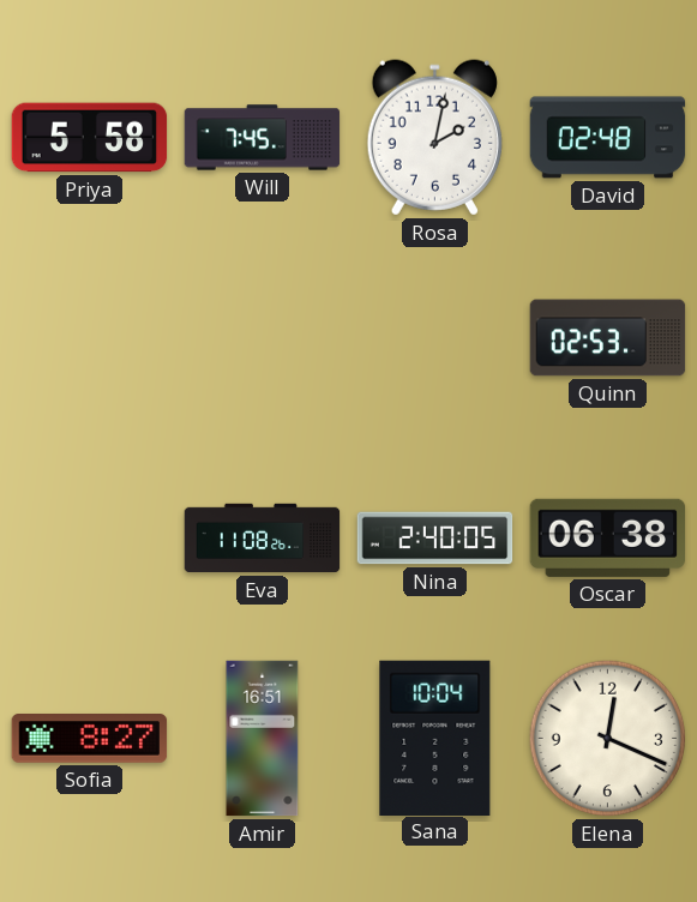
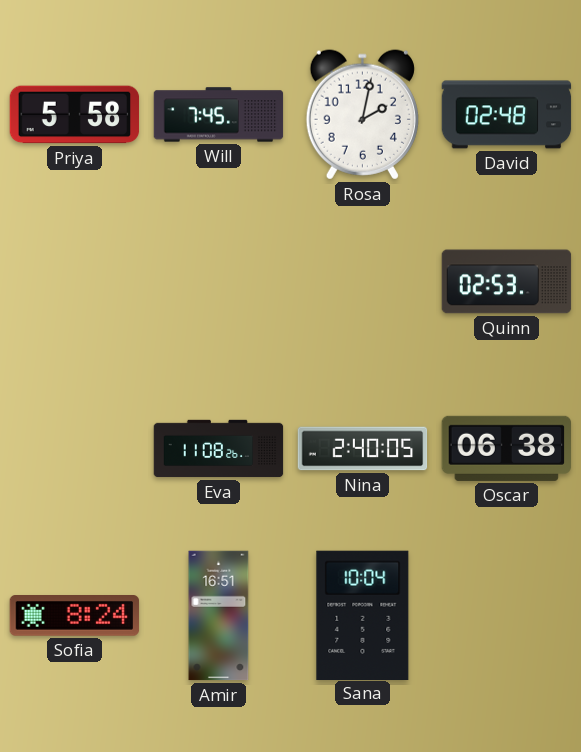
Sofia: 8:27 -> 8:24 (75, 616)
Elena: 12:19 -> none (608, 739)
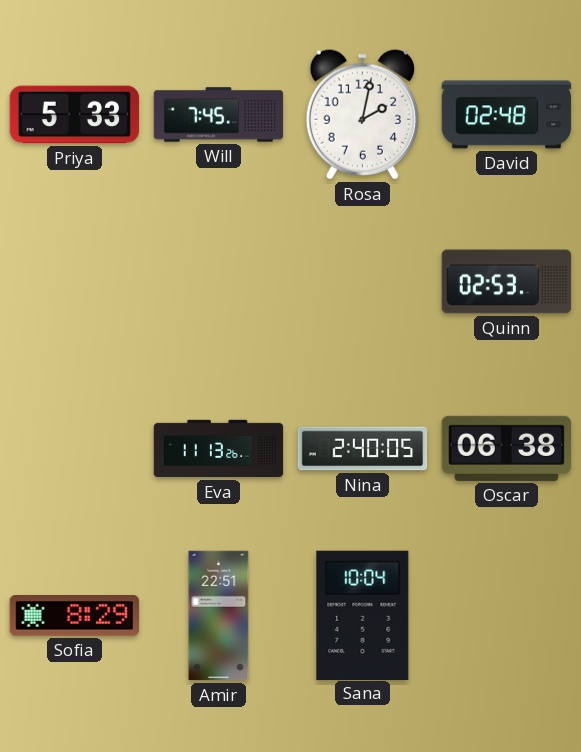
Priya: 5:58 -> 5:33 (75, 115)
Eva: 11:08 -> 11:13 (219, 449)
Sofia: 8:24 -> 8:29 (75, 616)
Amir: 16:51 -> 22:51 (219, 616)
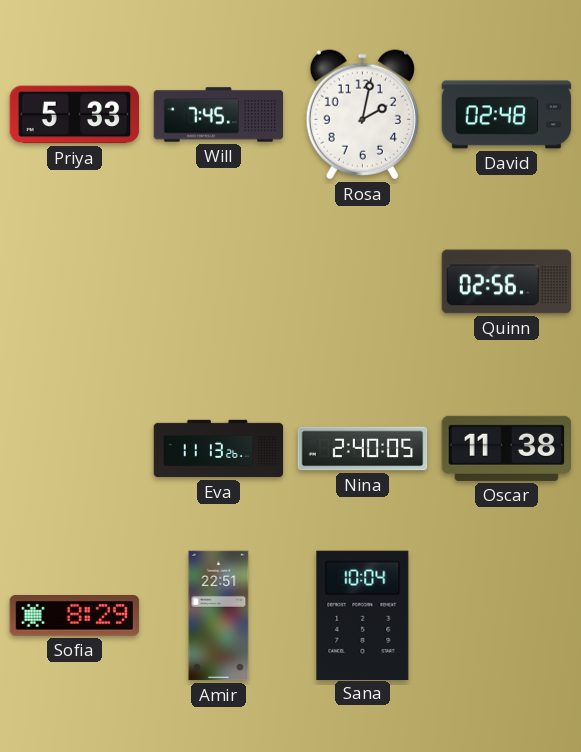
Quinn: 02:53 -> 02:56 (507, 282)
Oscar: 06:38 -> 11:38 (507, 448)
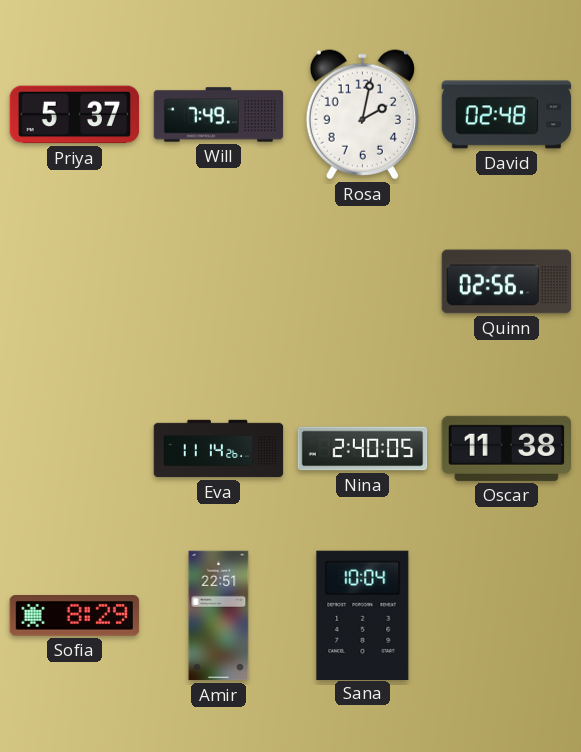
Priya: 5:33 -> 5:37 (75, 115)
Will: 7:45 -> 7:49 (219, 115)
Eva: 11:13 -> 11:14 (219, 449)
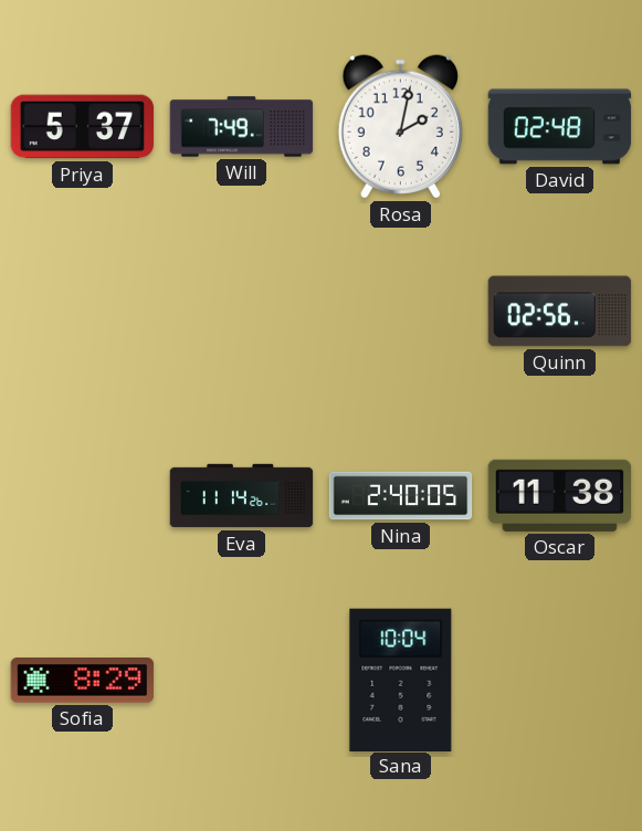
Amir: 22:51 -> none (219, 616)
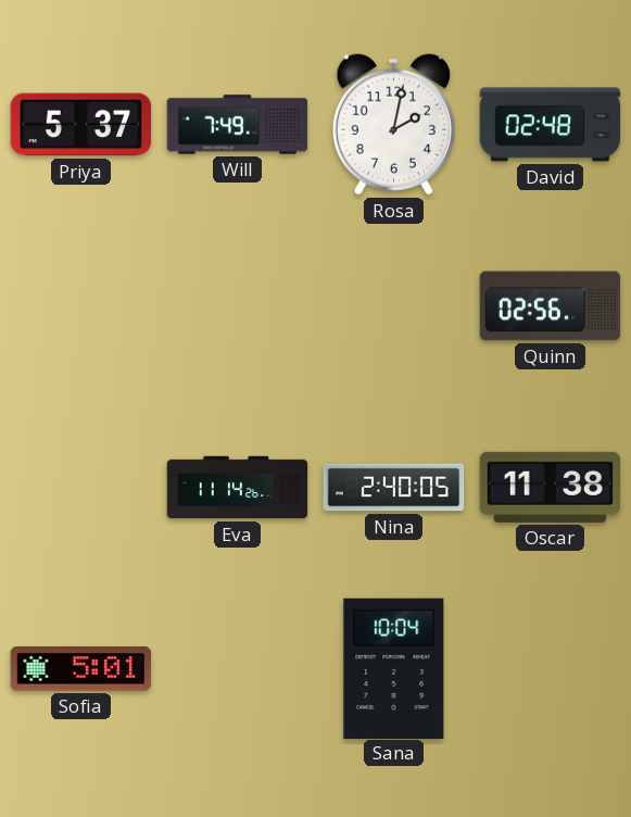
Sofia: 8:29 -> 5:01 (81, 669)
